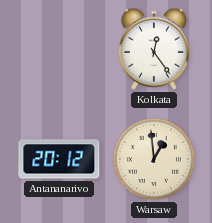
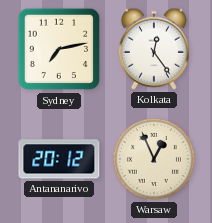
Sydney: none -> 7:13 (59, 49)
Warsaw: 12:59 -> 12:56 (154, 159)
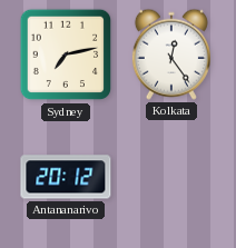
Warsaw: 12:56 -> none (154, 159)
